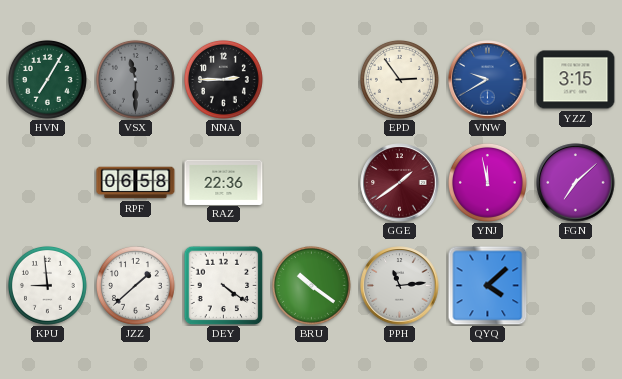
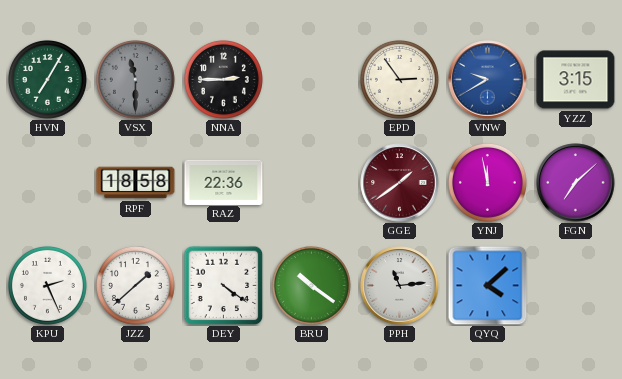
RPF: 06:58 -> 18:58 (136, 183)
KPU: 8:59 -> 2:26 (47, 285)
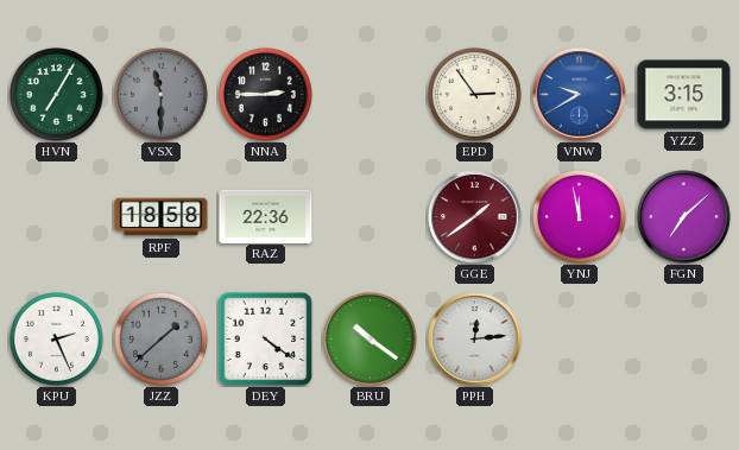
JZZ dial: white -> grey (160, 338)
PPH: 11:14 -> 12:14 (475, 340)
QYQ: 4:08 -> none (487, 285)
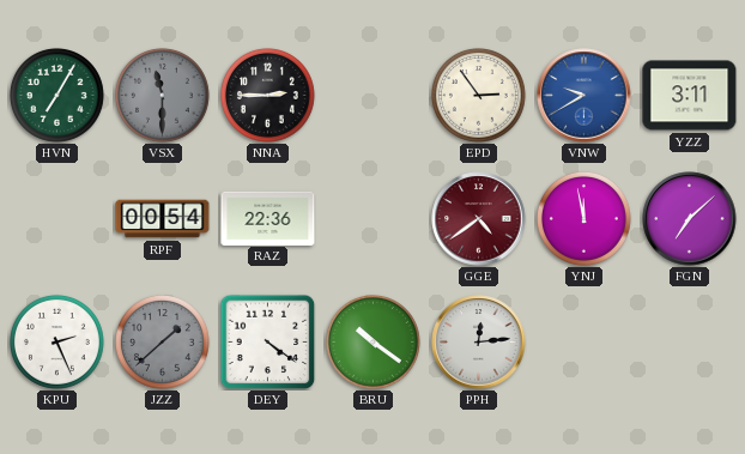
YZZ: 3:15 -> 3:11 (690, 96)
RPF: 18:58 -> 00:54 (163, 219)
GGE: 1:39 -> 4:39 (479, 219)
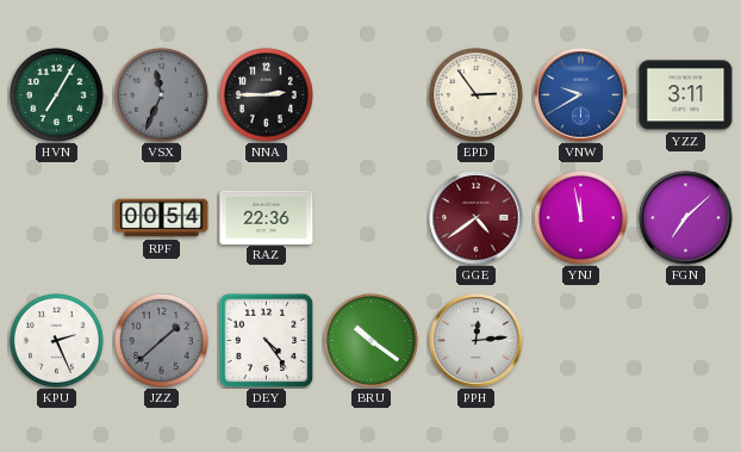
VSX: 11:30 -> 11:34 (161, 94)
DEY: 4:21 -> 4:24 (266, 340)
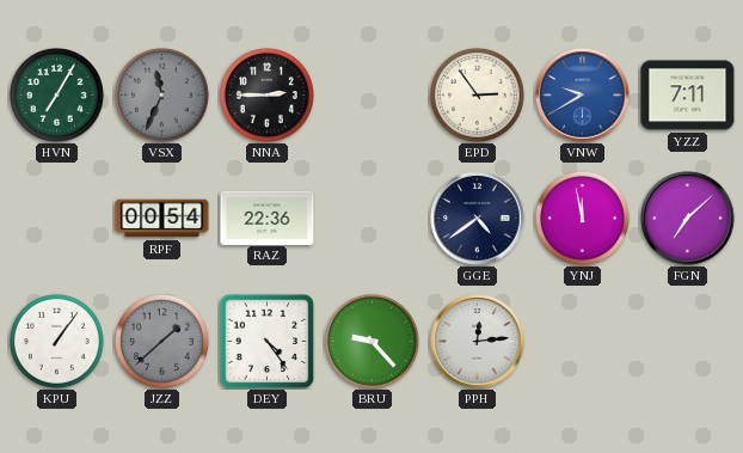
YZZ: 3:11 -> 7:11 (688, 96)
GGE dial: burgundy -> navy (478, 219)
KPU: 2:26 -> 1:06 (56, 341)
BRU: 10:21 -> 9:23 (371, 341)
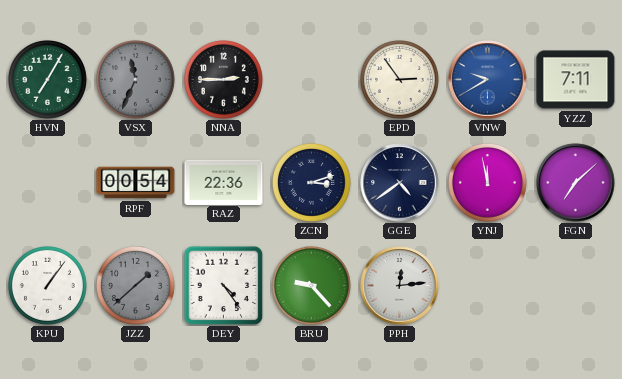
ZCN: none -> 3:12 (311, 182)
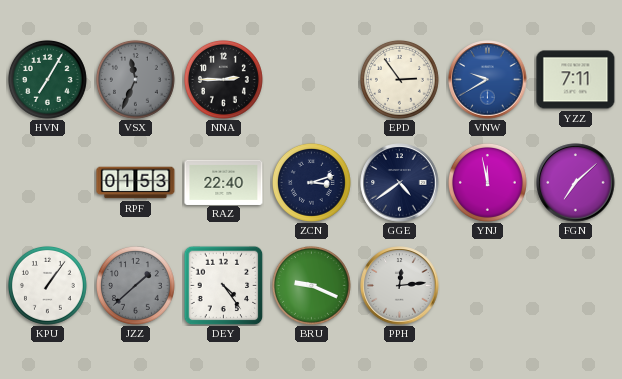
RPF: 00:54 -> 01:53 (136, 183)
RAZ: 22:36 -> 22:40 (224, 182)
BRU: 9:23 -> 9:19 (311, 285)
